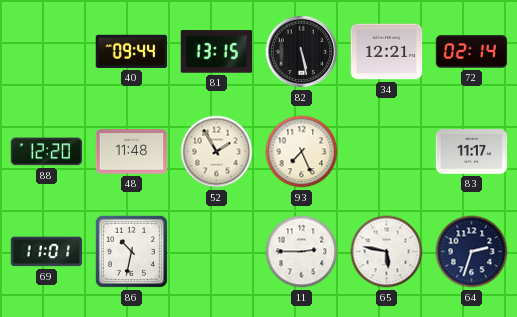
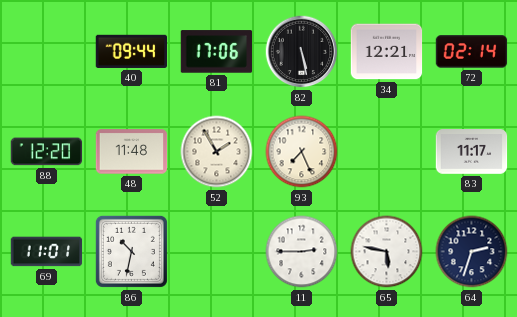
81: 13:15 -> 17:06 (217, 52)
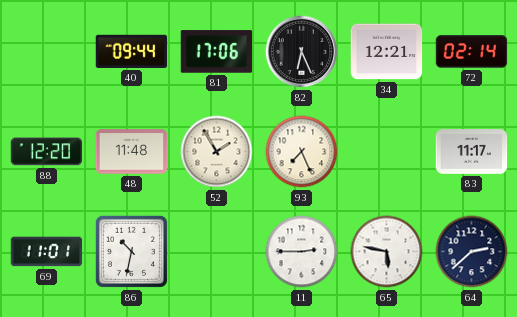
82: 5:28 -> 6:26 (302, 52)
64: 2:33 -> 2:38 (472, 252)
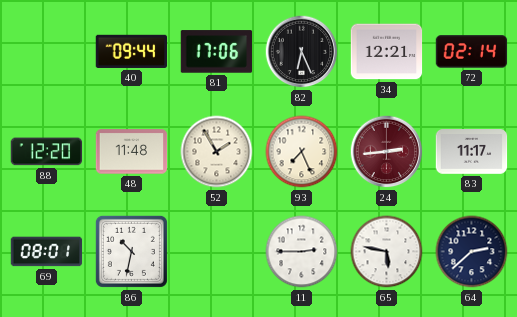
24: none -> 2:44 (387, 152)
69: 11:01 -> 08:01 (47, 252)
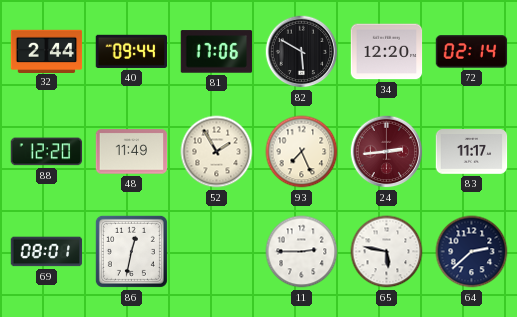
32: none -> 2:44 (47, 51)
82: 6:26 -> 5:50 (302, 52)
34: 12:21 -> 12:20 (387, 52)
48: 11:48 -> 11:49 (132, 152)
86: 10:32 -> 12:32 (131, 251)
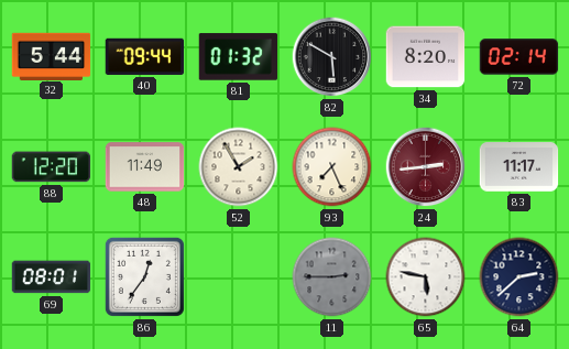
32: 2:44 -> 5:44 (52, 56)
81: 17:06 -> 01:32 (239, 57)
34: 12:20 -> 8:20 (426, 57)
86: 12:32 -> 12:36 (144, 276)
11 dial: white -> grey (332, 277)
